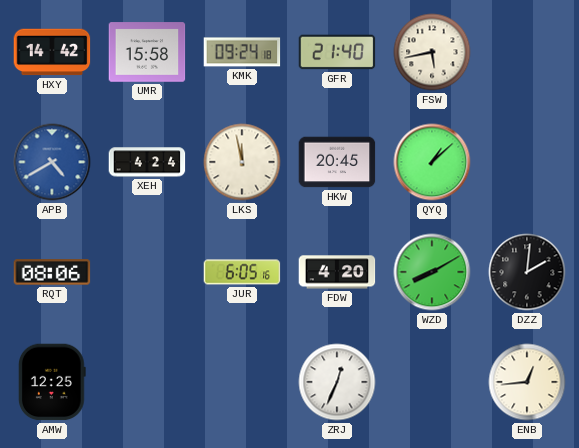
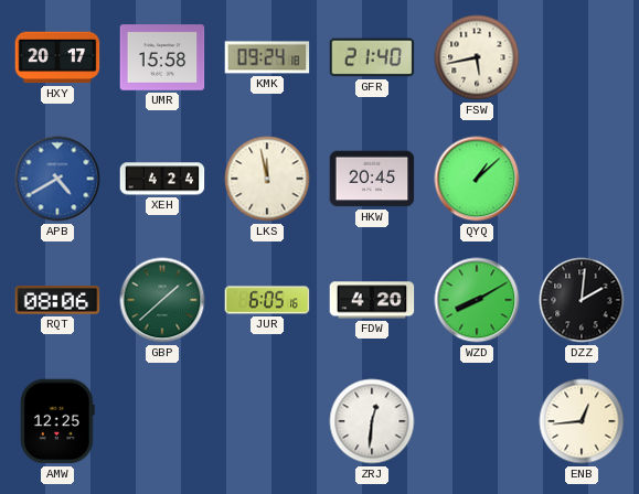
HXY: 14:42 -> 20:17 (57, 57)
GBP: none -> 1:38 (162, 300)
ZRJ: 12:34 -> 12:31 (372, 421)
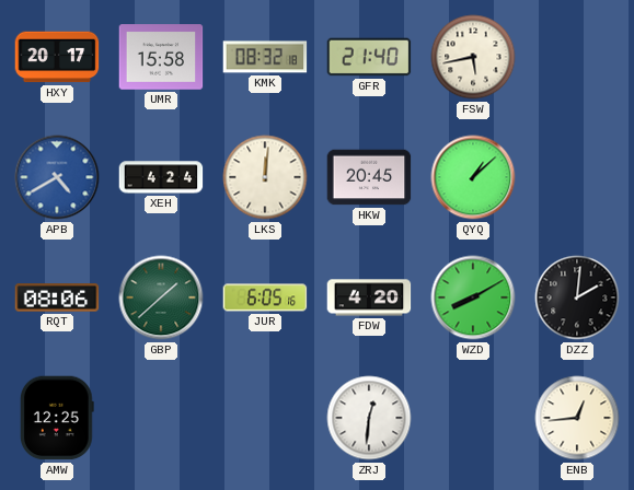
KMK: 09:24 -> 08:32 (265, 57)
LKS: 11:58 -> 12:01 (265, 177)
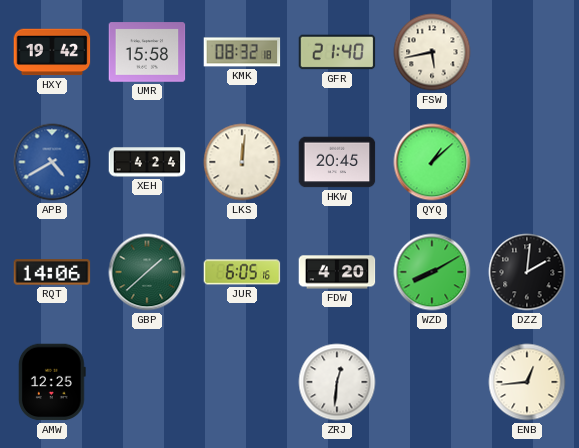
HXY: 20:17 -> 19:42 (52, 52)
RQT: 08:06 -> 14:06 (52, 272)
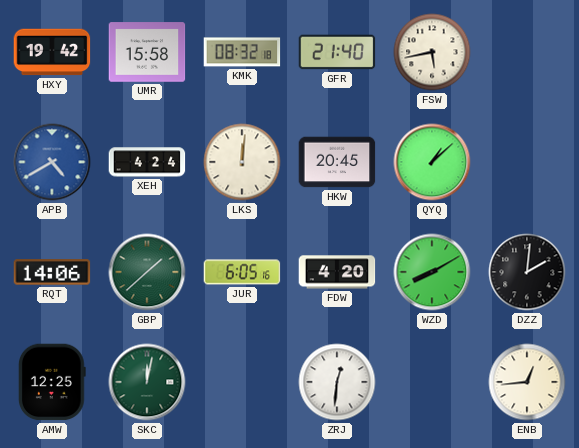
SKC: none -> 12:02 (147, 382)
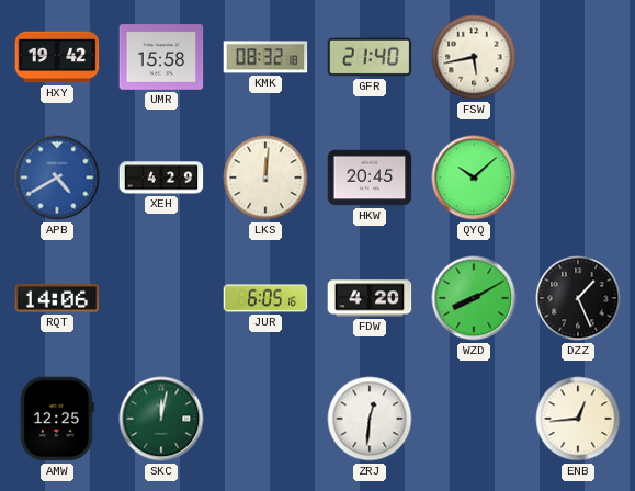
XEH: 4:24 -> 4:29 (161, 178)
QYQ: 1:08 -> 10:08 (474, 178)
GBP: 1:38 -> none (147, 272)
DZZ: 2:01 -> 1:26 (578, 298)
